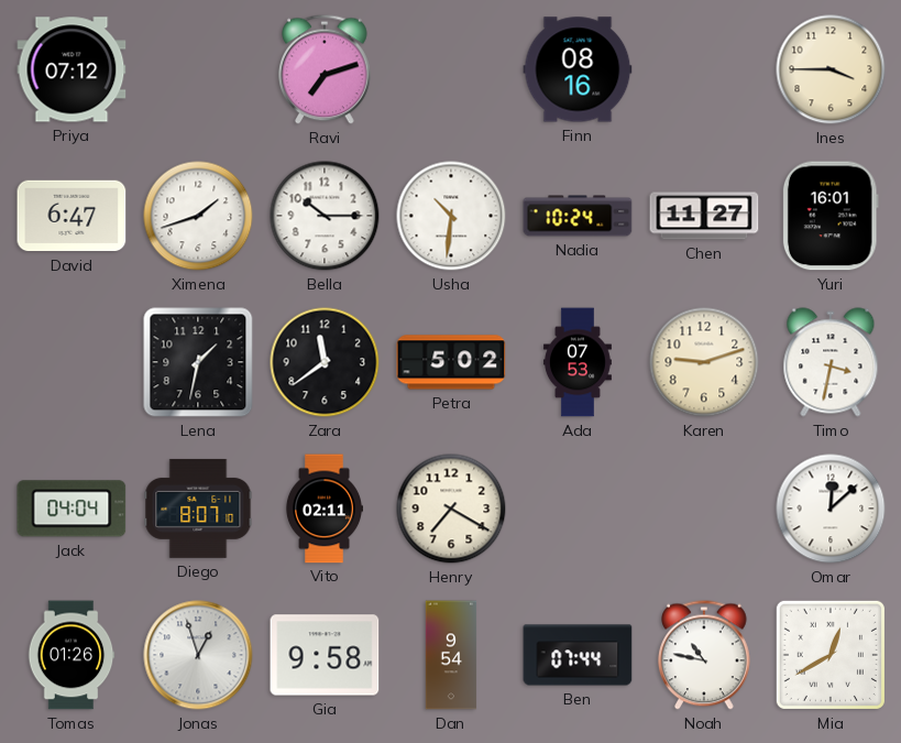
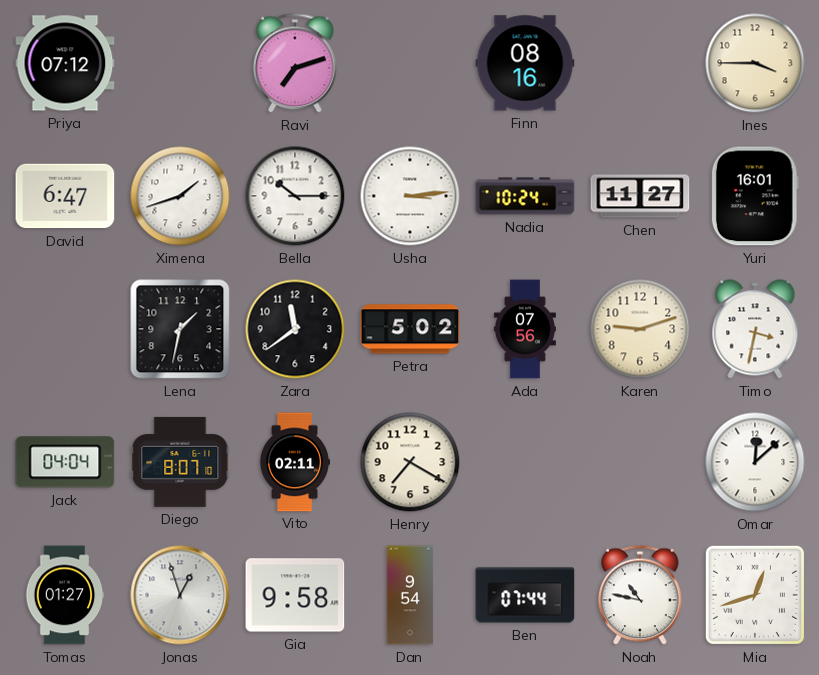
Usha: 10:31 -> 3:14 (410, 196)
Ada: 07:53 -> 07:56 (525, 329)
Tomas: 01:26 -> 01:27 (65, 595)
Mia: 12:40 -> 12:42 (755, 595)
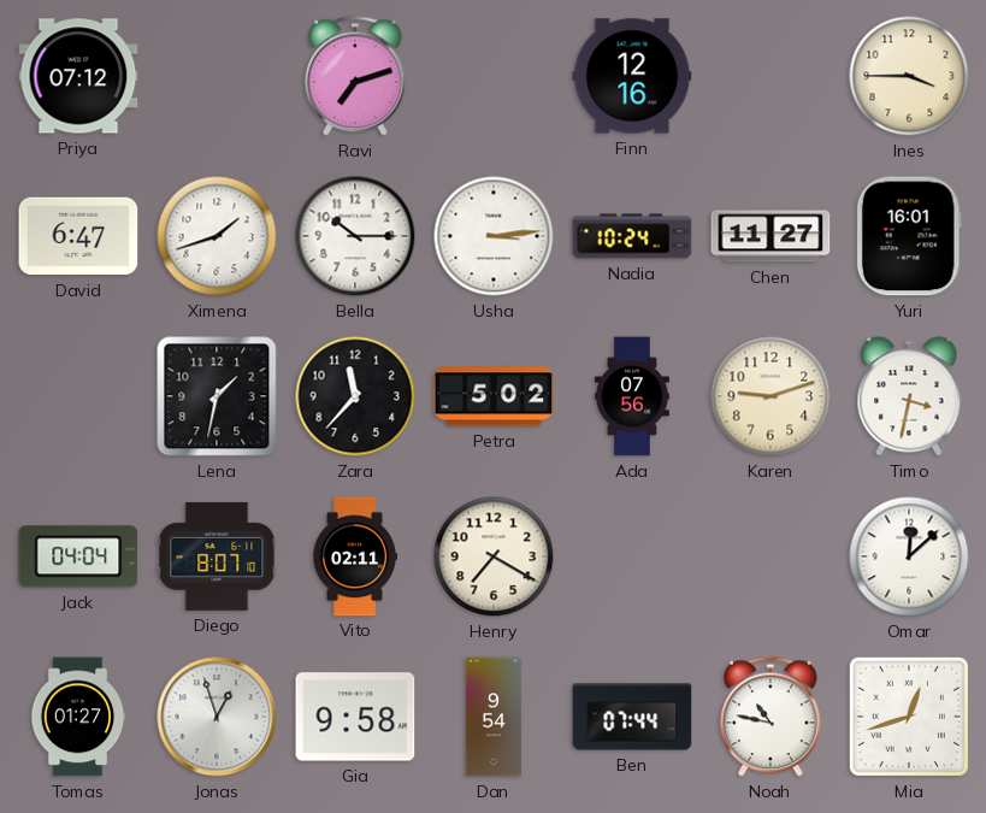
Finn: 08:16 -> 12:16 (632, 76)
Zara: 11:39 -> 11:37 (355, 396)
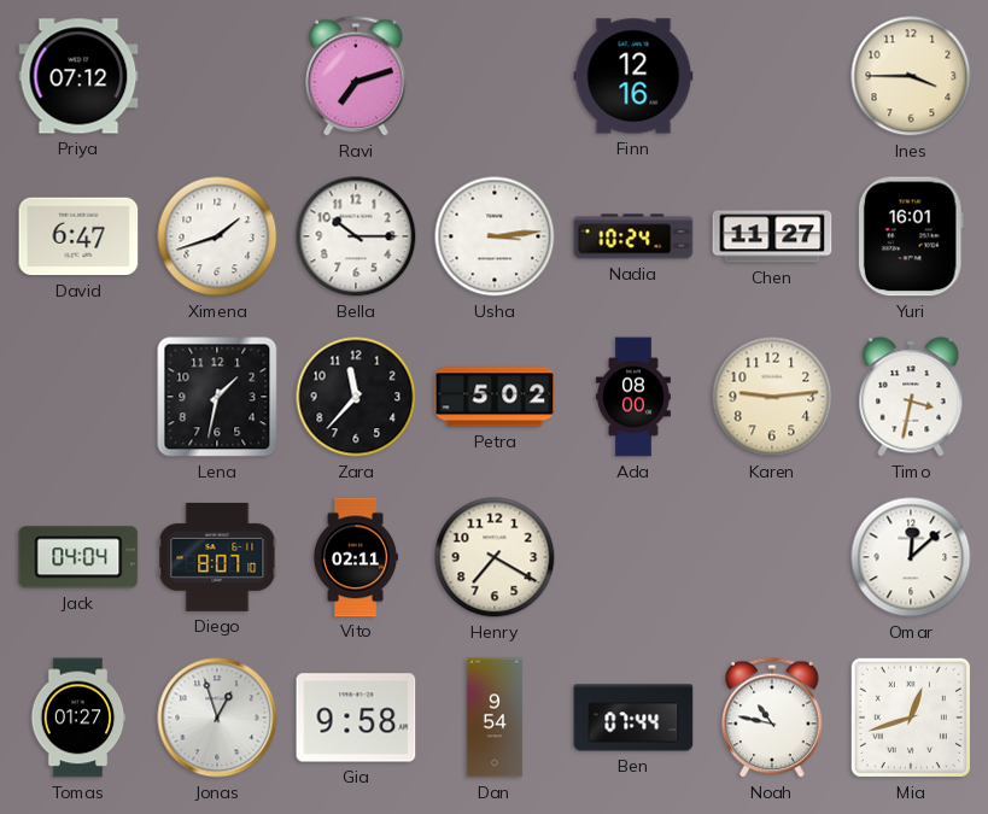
Ada: 07:56 -> 08:00 (633, 397)
Karen: 9:12 -> 9:14 (772, 397)
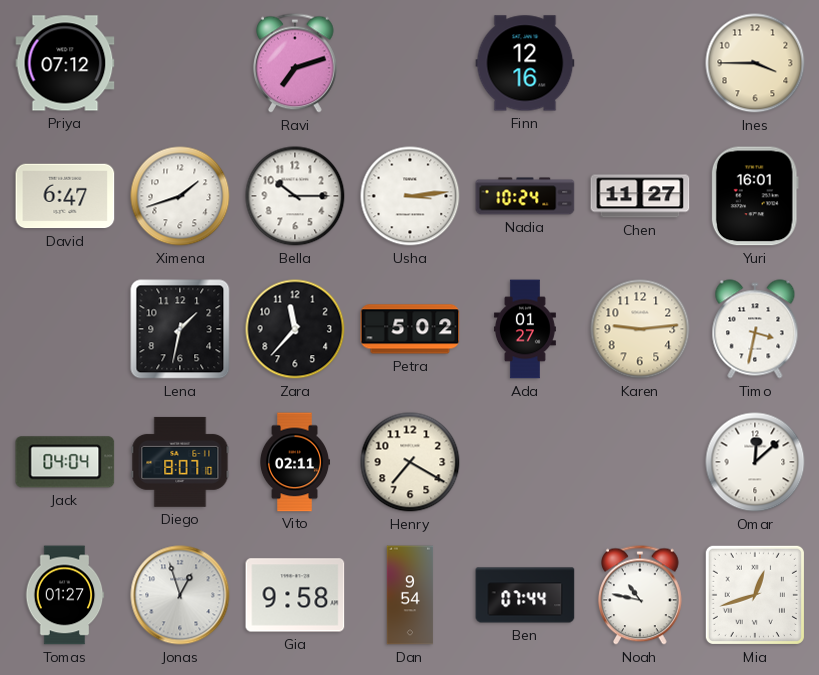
Ada: 08:00 -> 01:27 (525, 329)
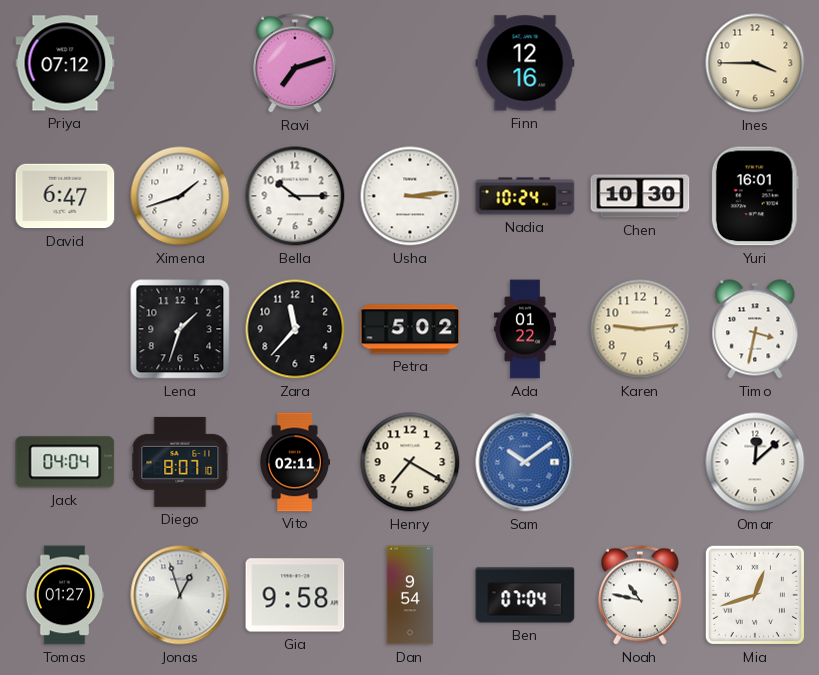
Chen: 11:27 -> 10:30 (640, 196)
Lena: 1:32 -> 1:33 (180, 329)
Ada: 01:27 -> 01:22 (525, 329)
Sam: none -> 10:09 (525, 462)
Ben: 07:44 -> 07:04 (525, 595)
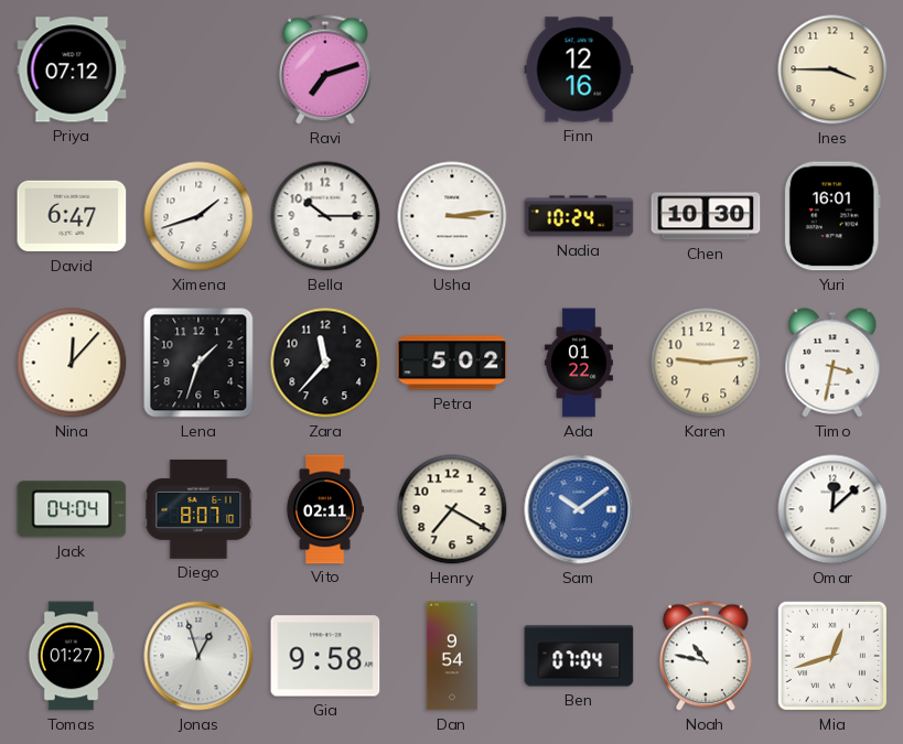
Nina: none -> 12:07 (72, 363)
